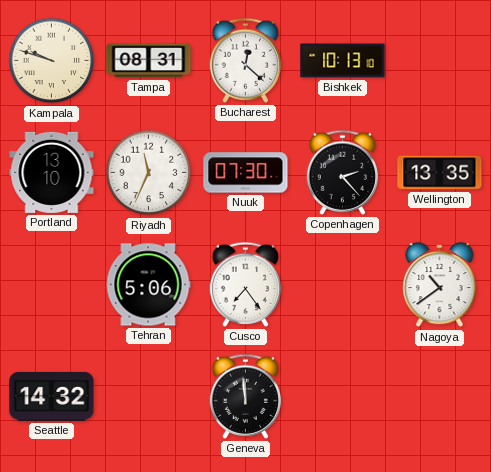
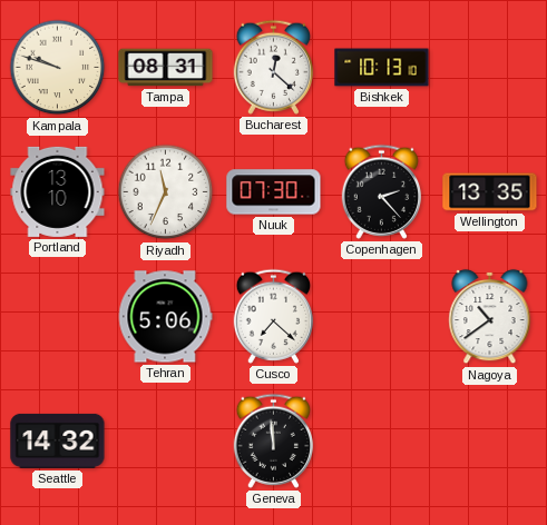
Cusco: 7:24 -> 7:22 (273, 316)
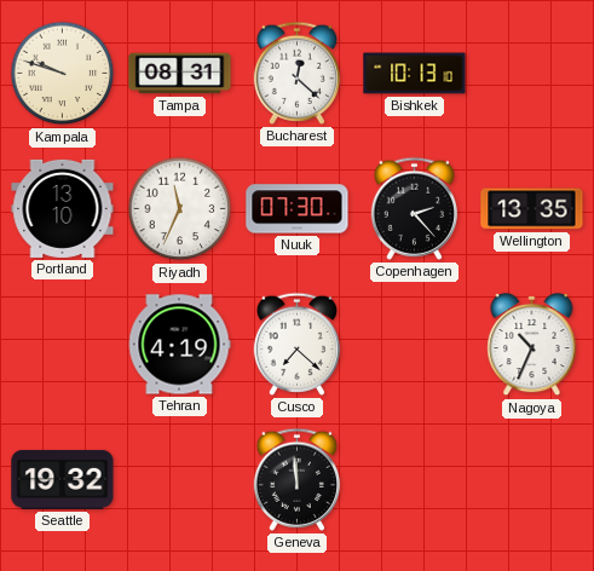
Tehran: 5:06 -> 4:19 (179, 345)
Nagoya: 10:39 -> 10:34 (532, 345)
Seattle: 14:32 -> 19:32 (63, 479)
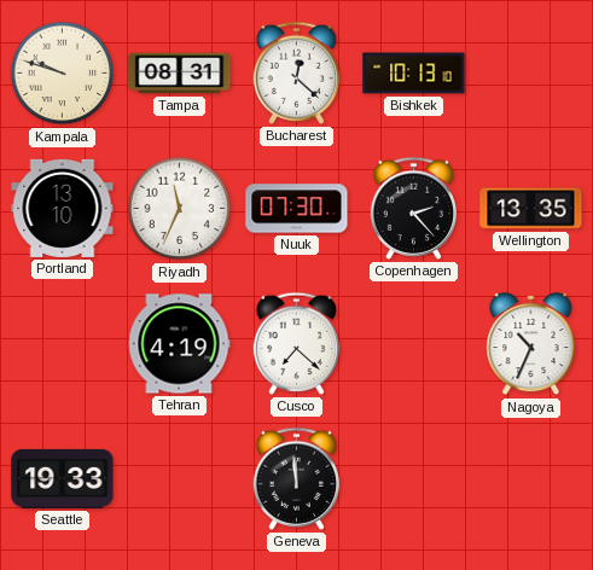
Seattle: 19:32 -> 19:33 (63, 478)
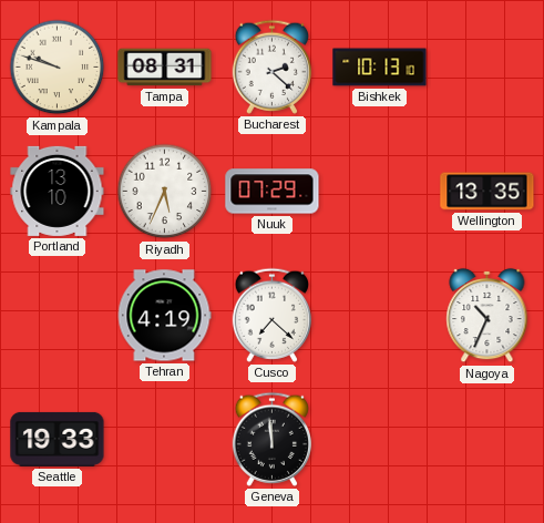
Bucharest: 12:22 -> 2:22 (271, 66)
Riyadh: 11:34 -> 5:34 (165, 192)
Nuuk: 07:30 -> 07:29 (273, 192)
Copenhagen: 2:23 -> none (413, 208)
